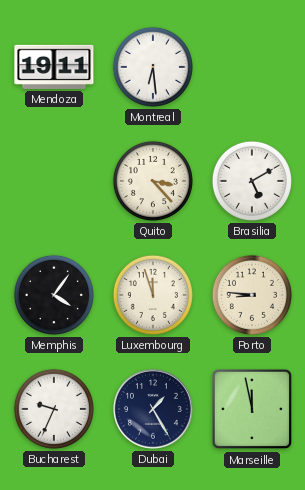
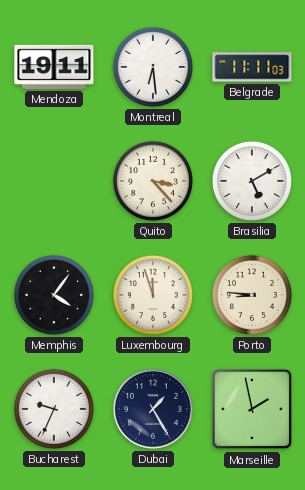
Belgrade: none -> 11:11 (252, 67)
Marseille: 11:58 -> 1:58 (252, 409)
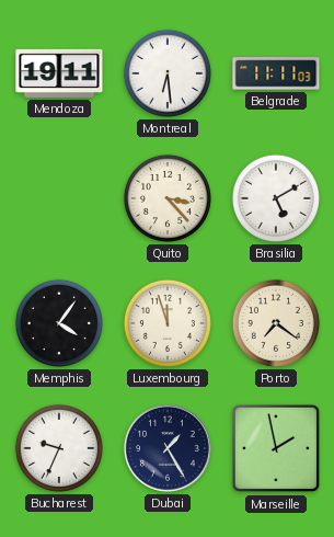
Porto: 8:46 -> 7:21 (276, 323)
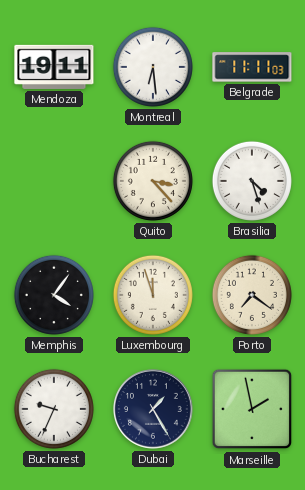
Brasilia: 5:10 -> 4:27 (252, 181)
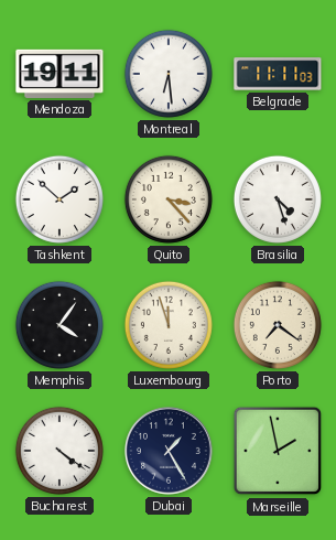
Tashkent: none -> 1:52 (59, 199)
Bucharest: 9:34 -> 4:21 (59, 451)
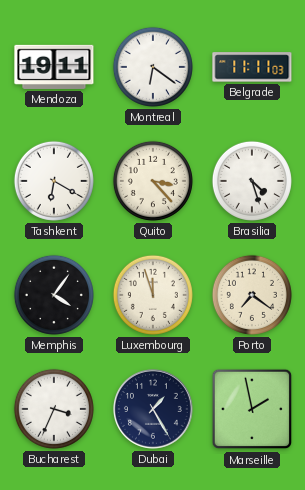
Montreal: 6:29 -> 6:21 (153, 67)
Tashkent: 1:52 -> 6:20 (54, 181)
Bucharest: 4:21 -> 3:34 (54, 409)
